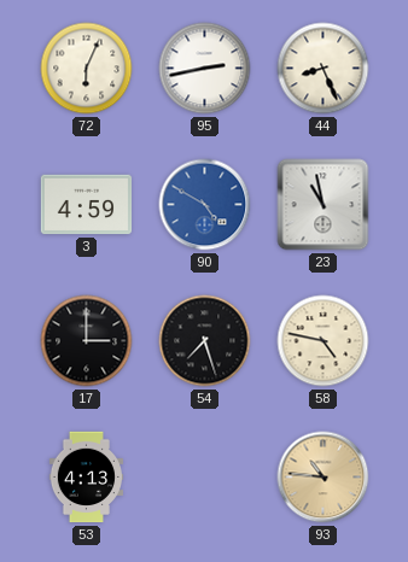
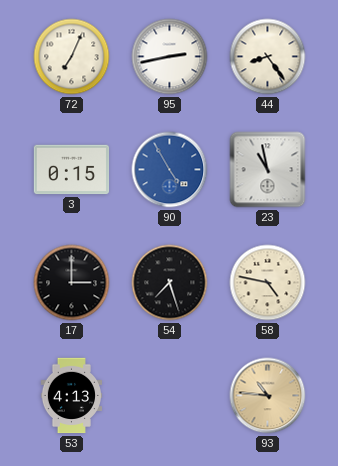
72: 6:04 -> 7:04 (72, 57)
44: 8:26 -> 8:24 (268, 57)
3: 4:59 -> 0:15 (72, 170)
90: 4:50 -> 4:55 (170, 170)
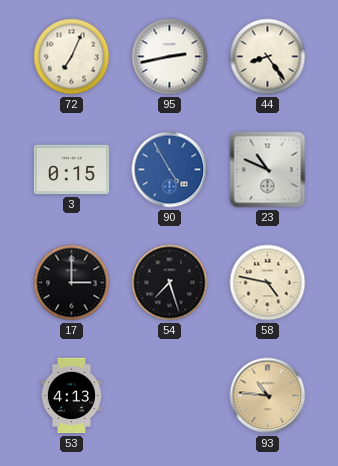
23: 10:58 -> 10:49 (268, 170)
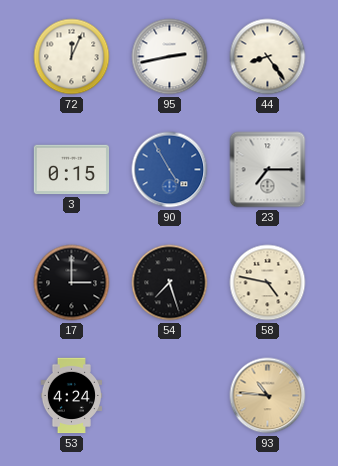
72: 7:04 -> 12:04 (72, 57)
23: 10:49 -> 7:15 (268, 170)
53: 4:13 -> 4:24 (71, 396)
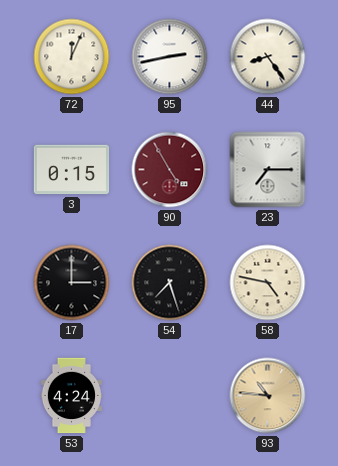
90 dial: blue -> burgundy (170, 170)
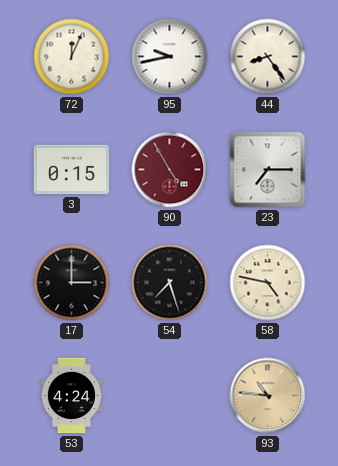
95: 2:43 -> 9:43 (170, 57)
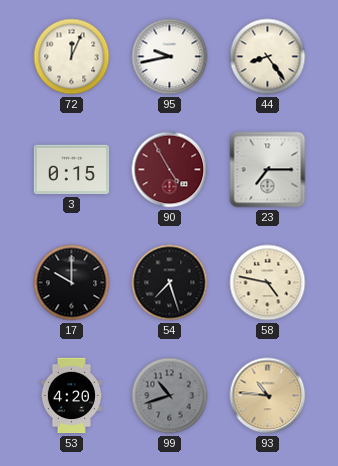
17: 3:00 -> 10:00 (72, 283)
53: 4:24 -> 4:20 (71, 396)
99: none -> 10:42 (170, 396)
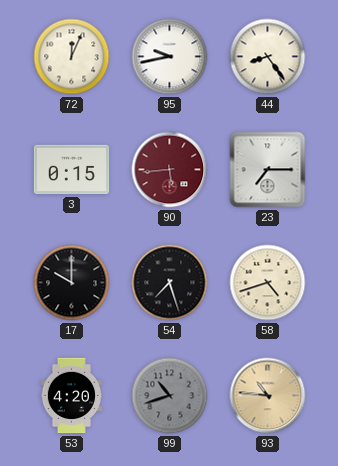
90: 4:55 -> 5:44 (170, 170)
58: 4:47 -> 4:42 (268, 283)
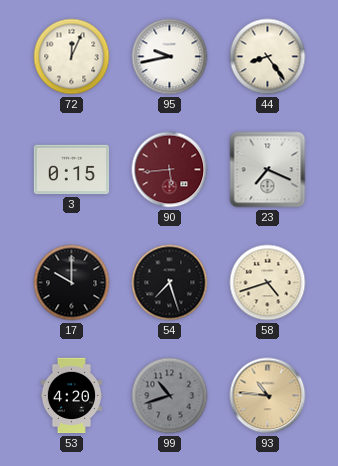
23: 7:15 -> 7:19 (268, 170)
